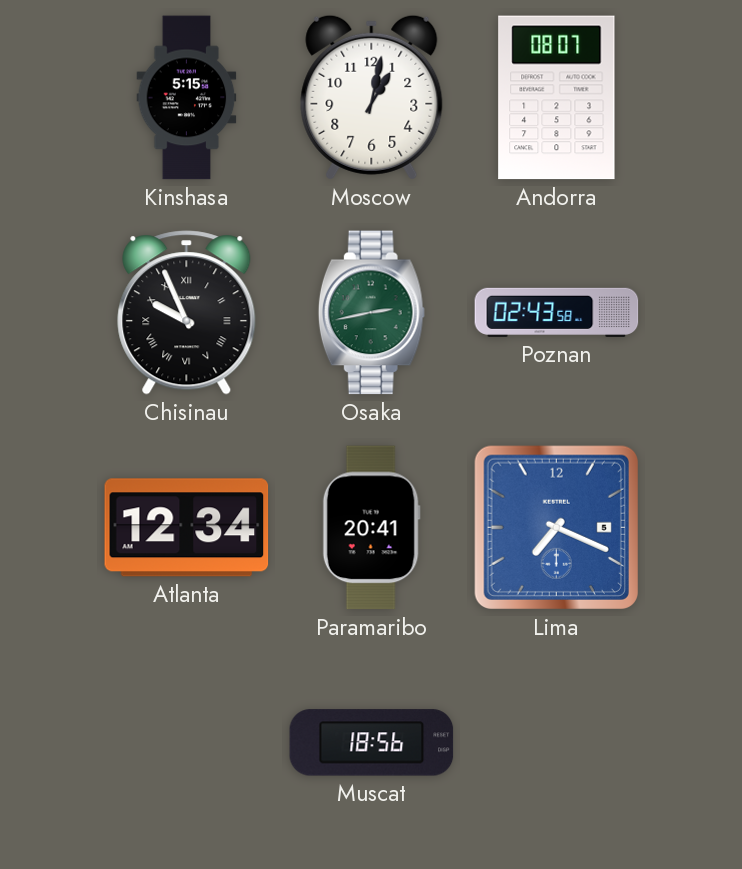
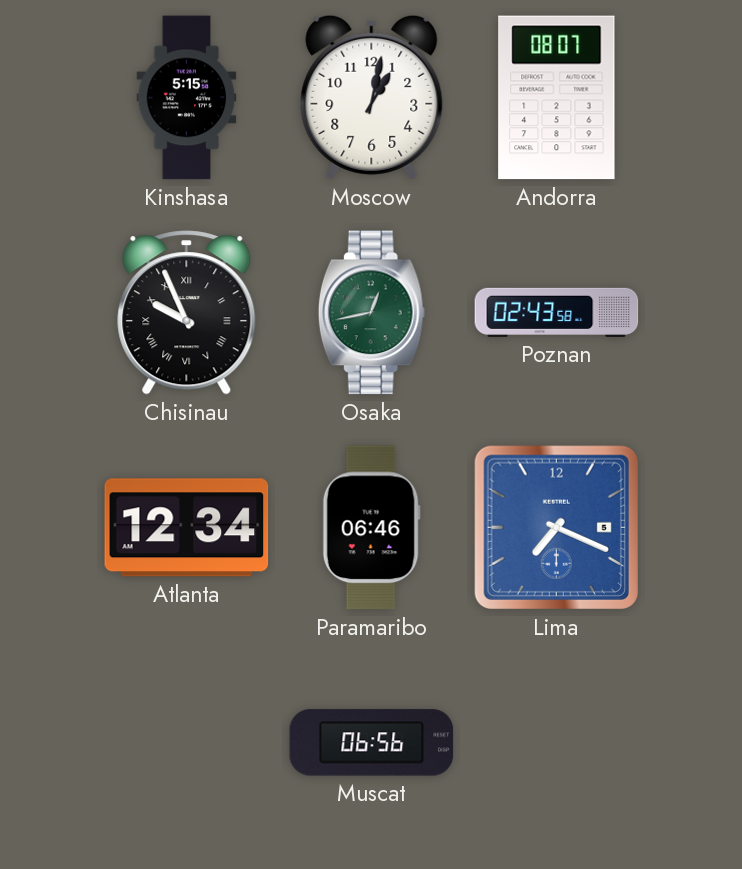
Osaka: 2:43 -> 12:43 (371, 313)
Paramaribo: 20:41 -> 06:46 (371, 528)
Muscat: 18:56 -> 06:56 (372, 743)
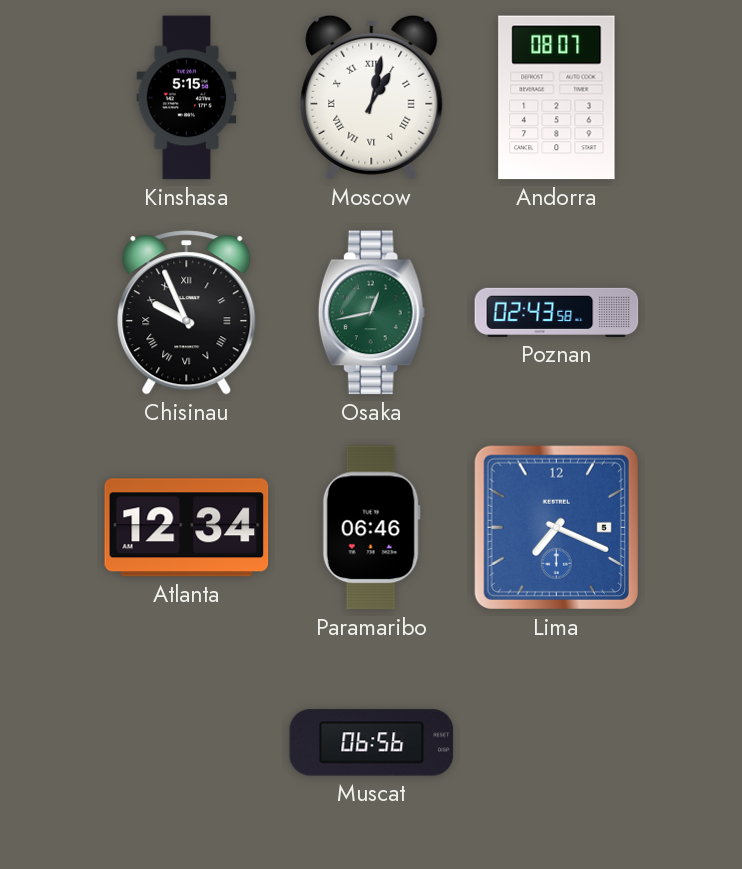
Moscow numerals: Arabic -> Roman (372, 97)
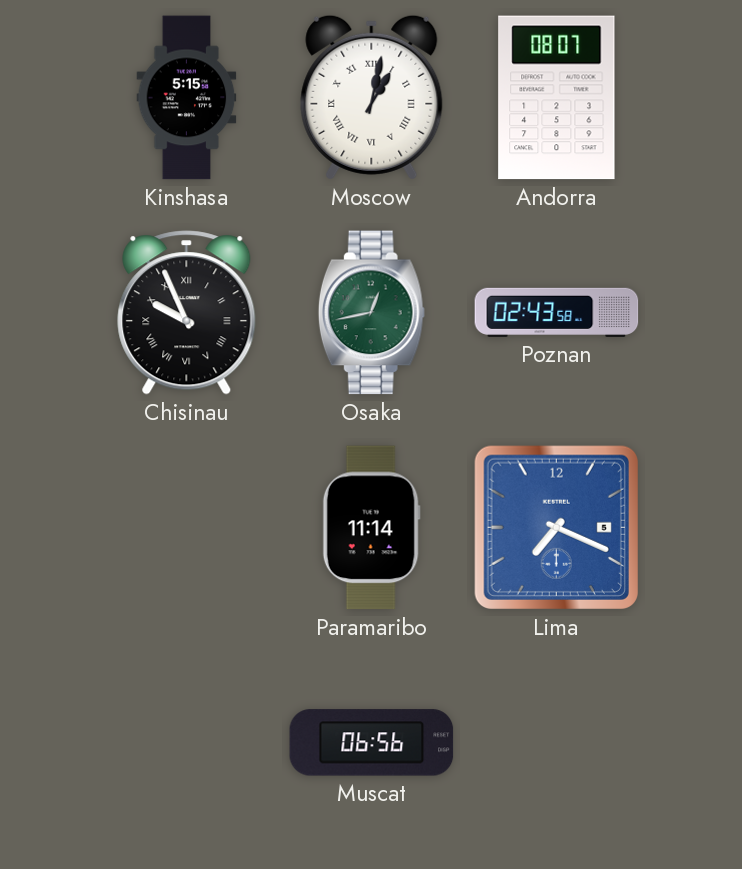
Atlanta: 12:34 -> none (187, 528)
Paramaribo: 06:46 -> 11:14 (371, 528)
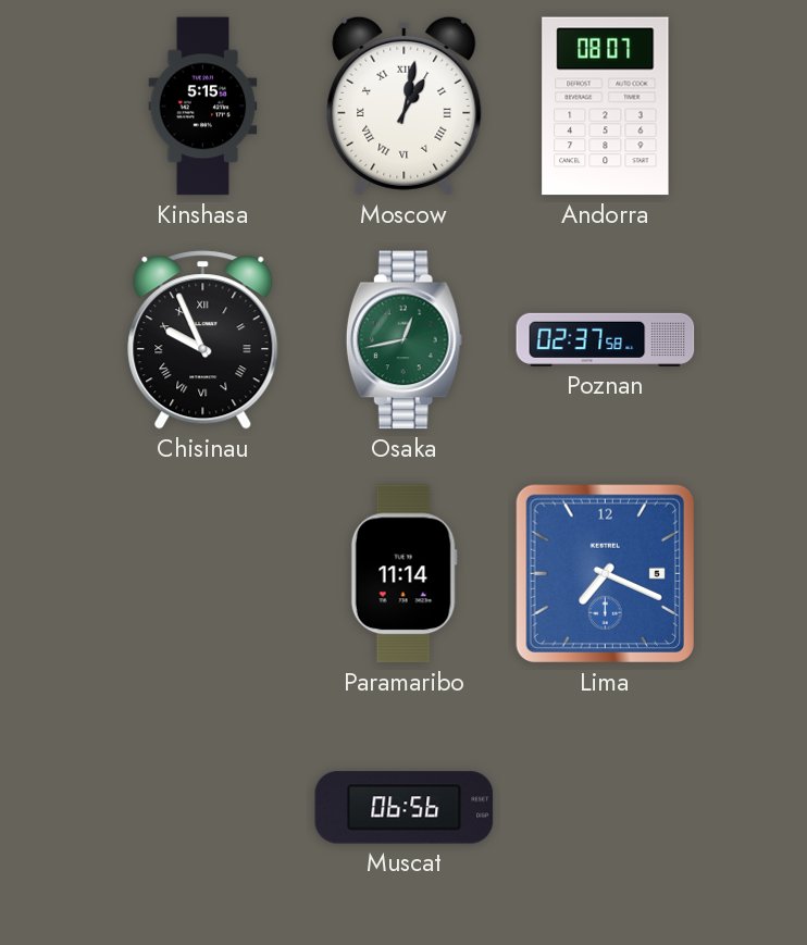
Poznan: 02:43 -> 02:37 (606, 339)
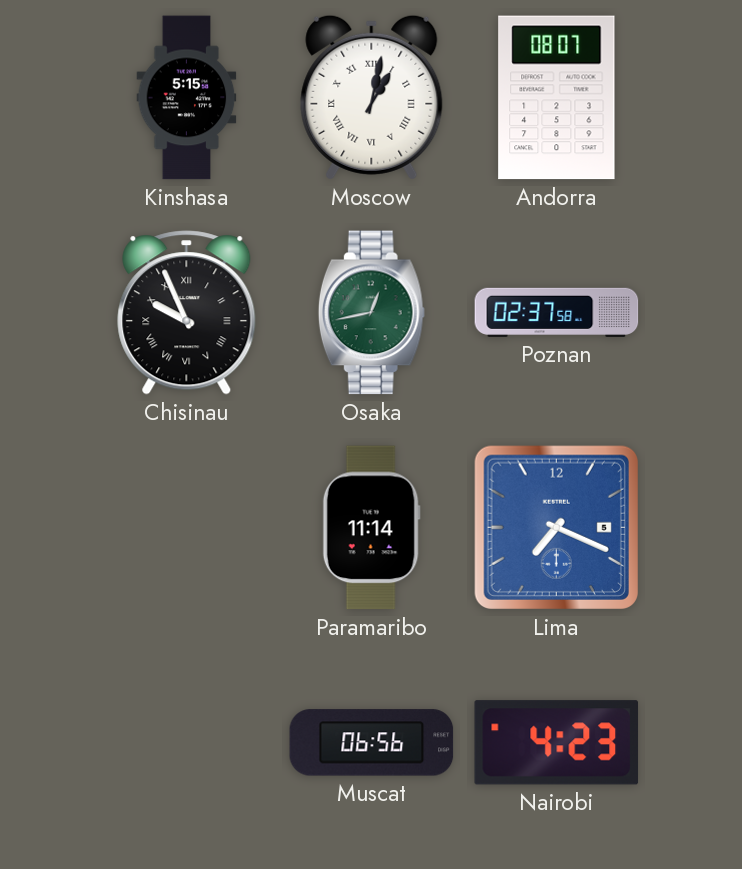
Nairobi: none -> 4:23 (557, 743)
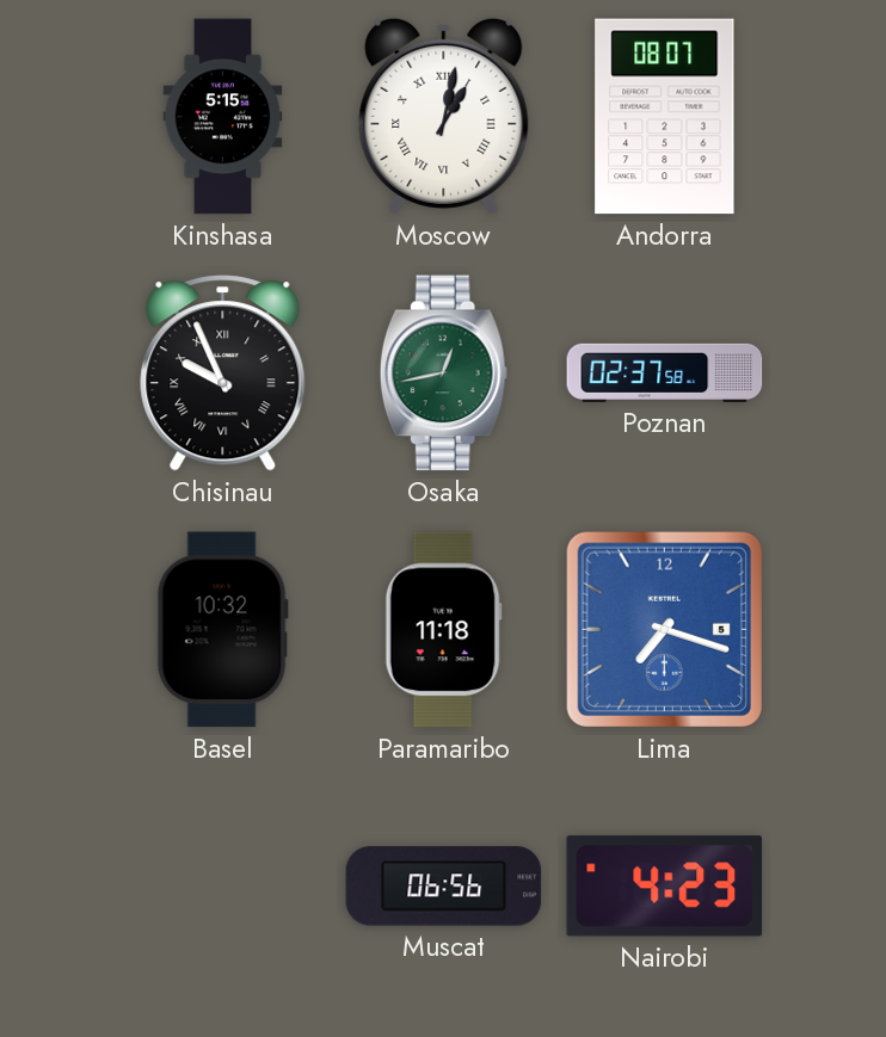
Basel: none -> 10:32 (222, 630)
Paramaribo: 11:14 -> 11:18 (443, 630)
Lima: 7:19 -> 7:18 (664, 629)
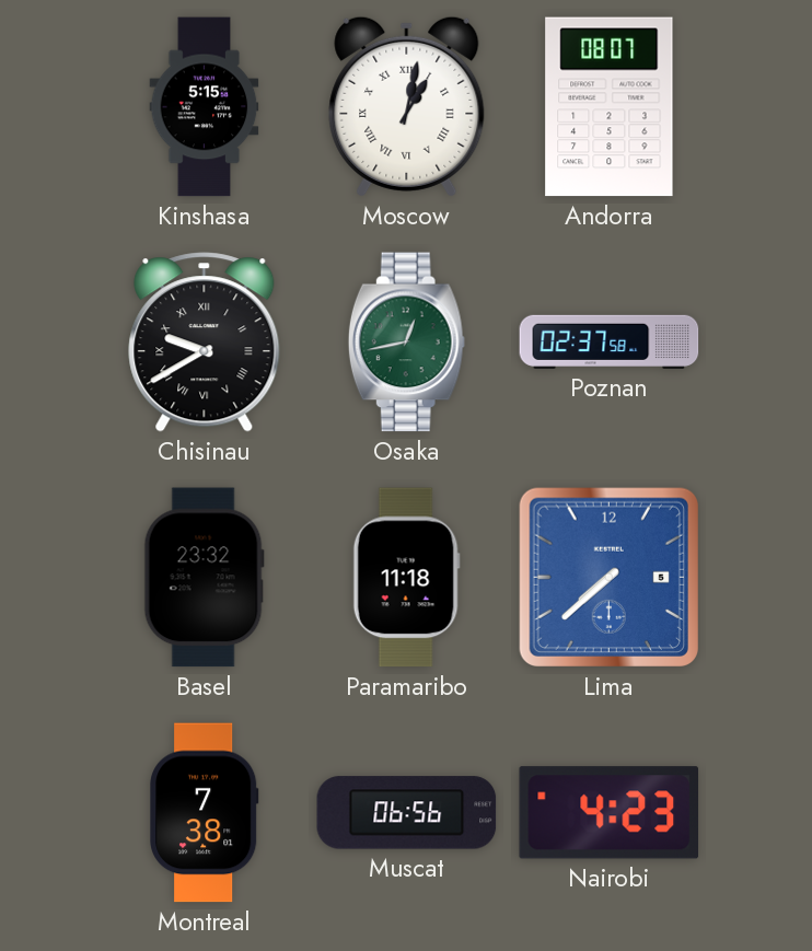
Chisinau: 9:56 -> 9:40 (205, 343)
Basel: 10:32 -> 23:32 (204, 578)
Lima: 7:18 -> 7:38 (608, 577)
Montreal: none -> 7:38 (205, 813)
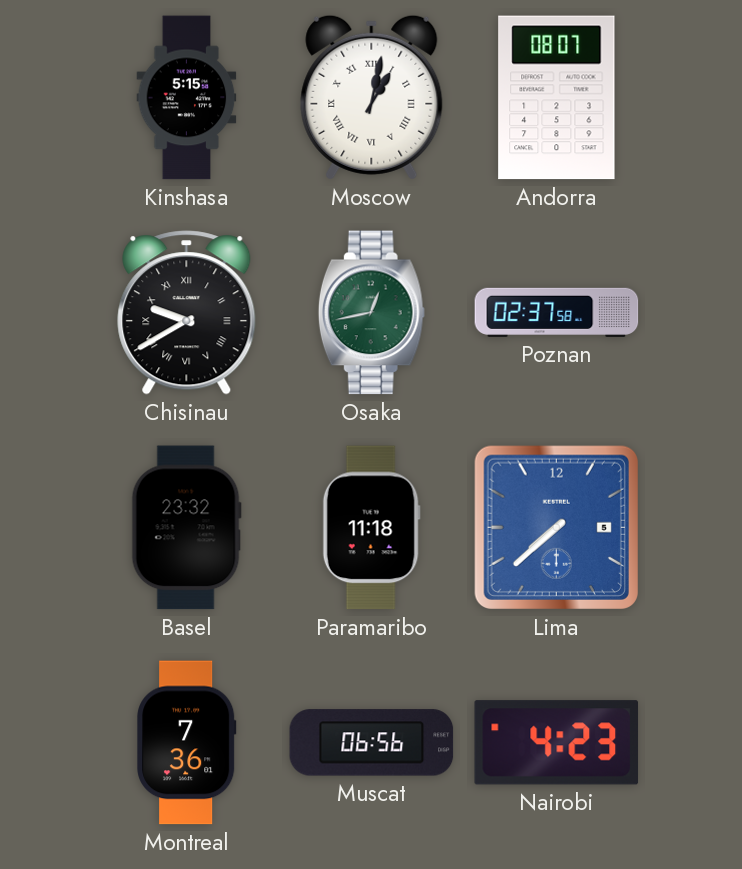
Montreal: 7:38 -> 7:36 (187, 743)
